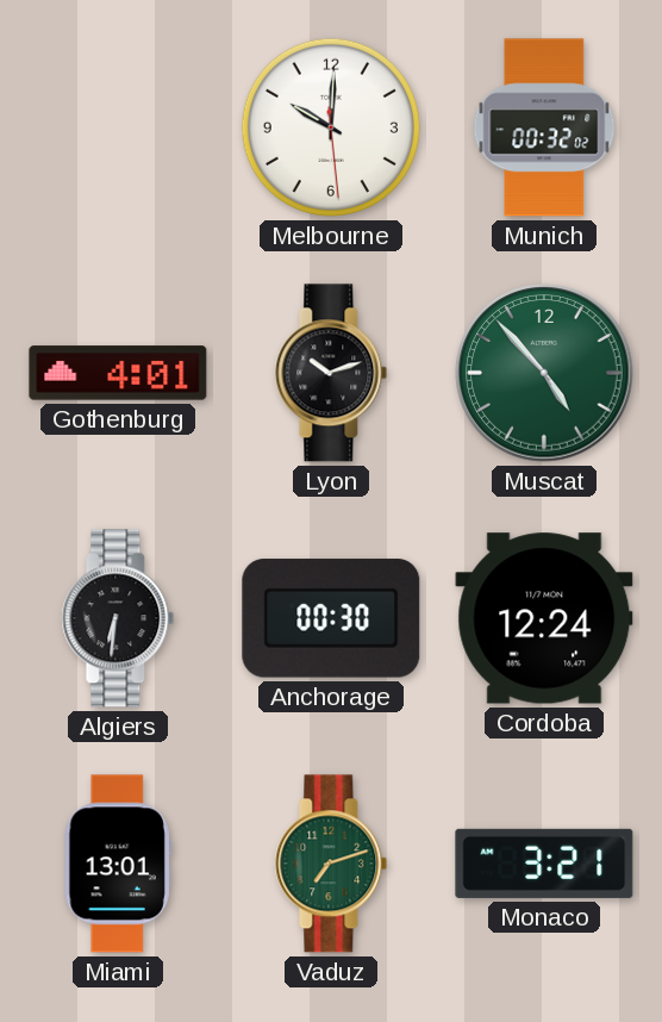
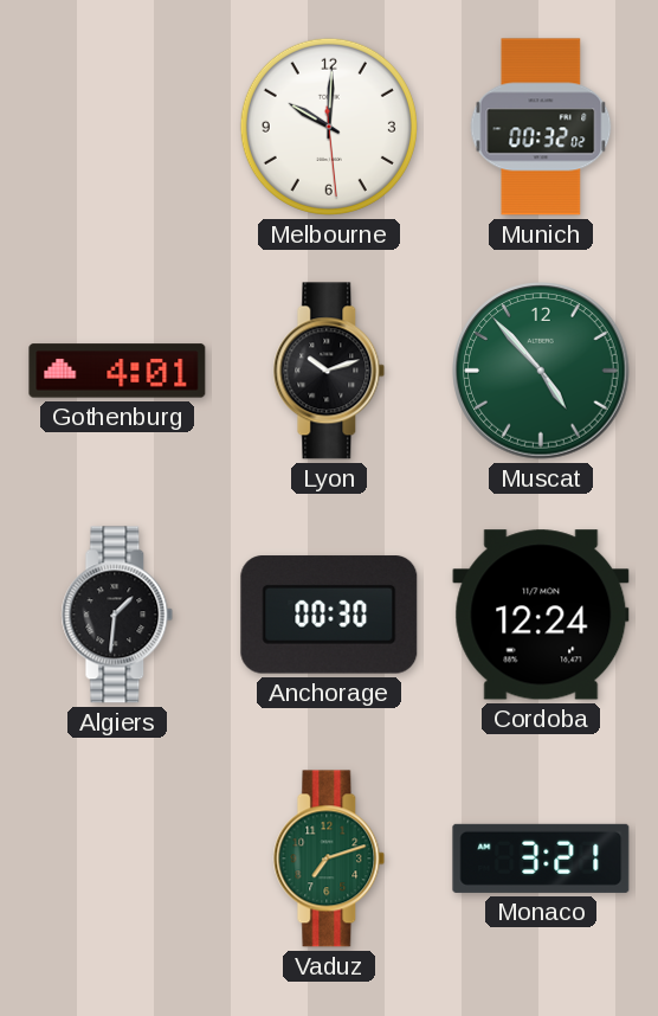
Algiers: 6:31 -> 1:31 (117, 615)
Miami: 13:01 -> none (118, 864)
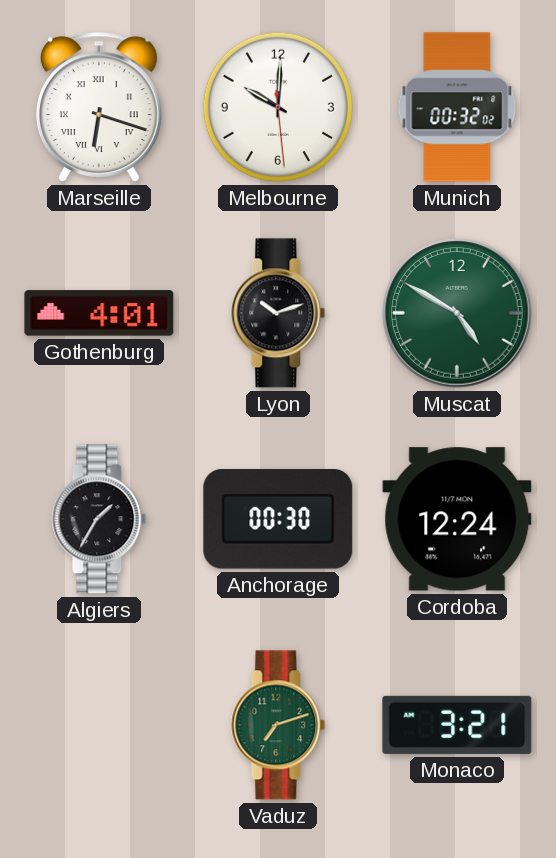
Marseille: none -> 6:18 (99, 107)
Muscat: 4:53 -> 4:50 (457, 313)
Algiers: 1:31 -> 1:35 (99, 519)
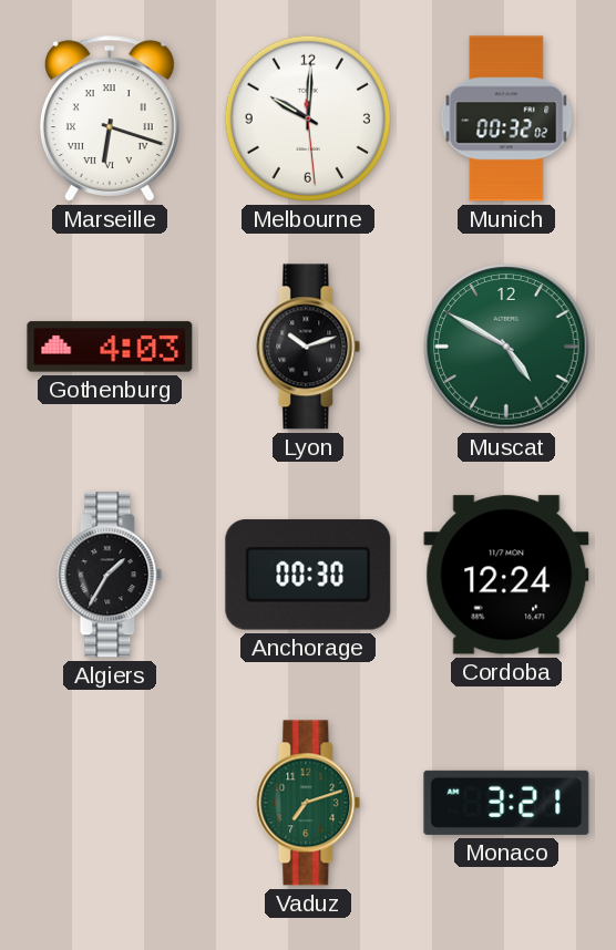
Gothenburg: 4:01 -> 4:03 (110, 347)
